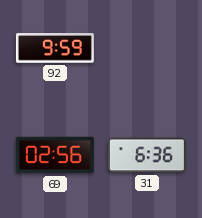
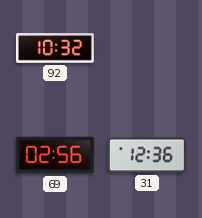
92: 9:59 -> 10:32 (55, 48)
31: 6:36 -> 12:36 (147, 155)
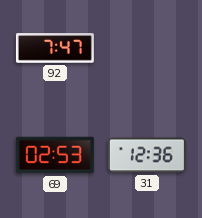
92: 10:32 -> 7:47 (55, 48)
69: 02:56 -> 02:53 (55, 155)
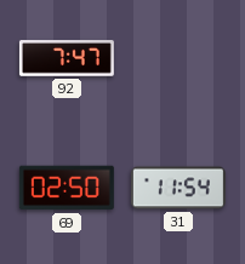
69: 02:53 -> 02:50 (67, 188)
31: 12:36 -> 11:54 (178, 188)
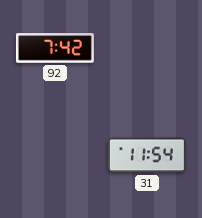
92: 7:47 -> 7:42 (55, 48)
69: 02:50 -> none (67, 188)
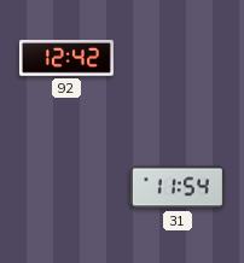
92: 7:42 -> 12:42 (66, 58)
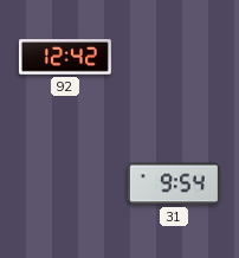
31: 11:54 -> 9:54 (174, 183)
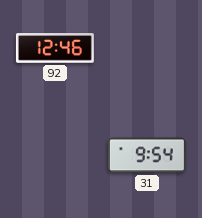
92: 12:42 -> 12:46 (55, 48)
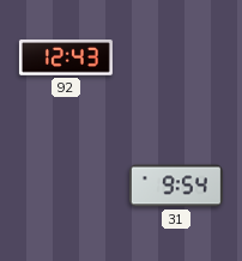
92: 12:46 -> 12:43 (66, 57)
